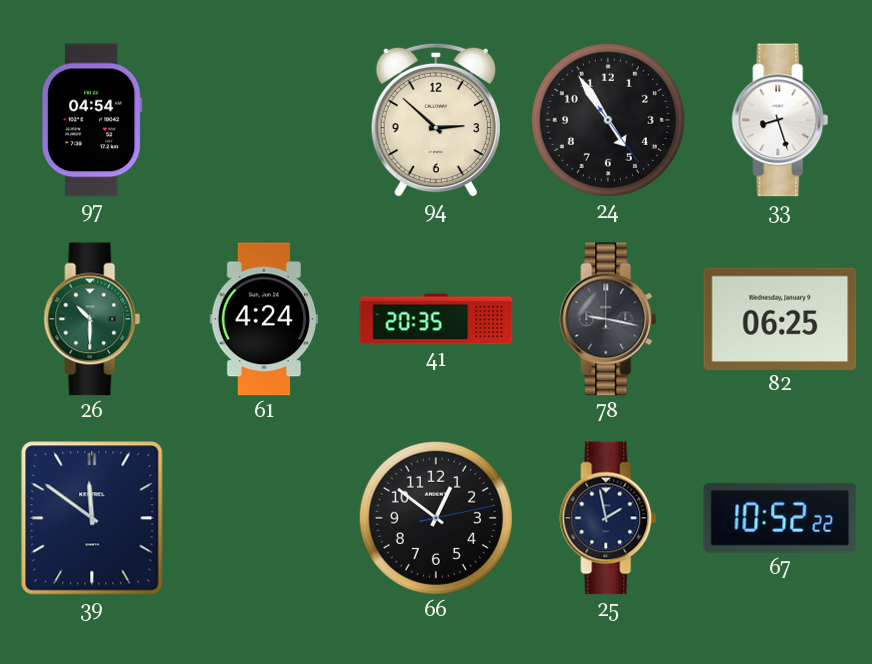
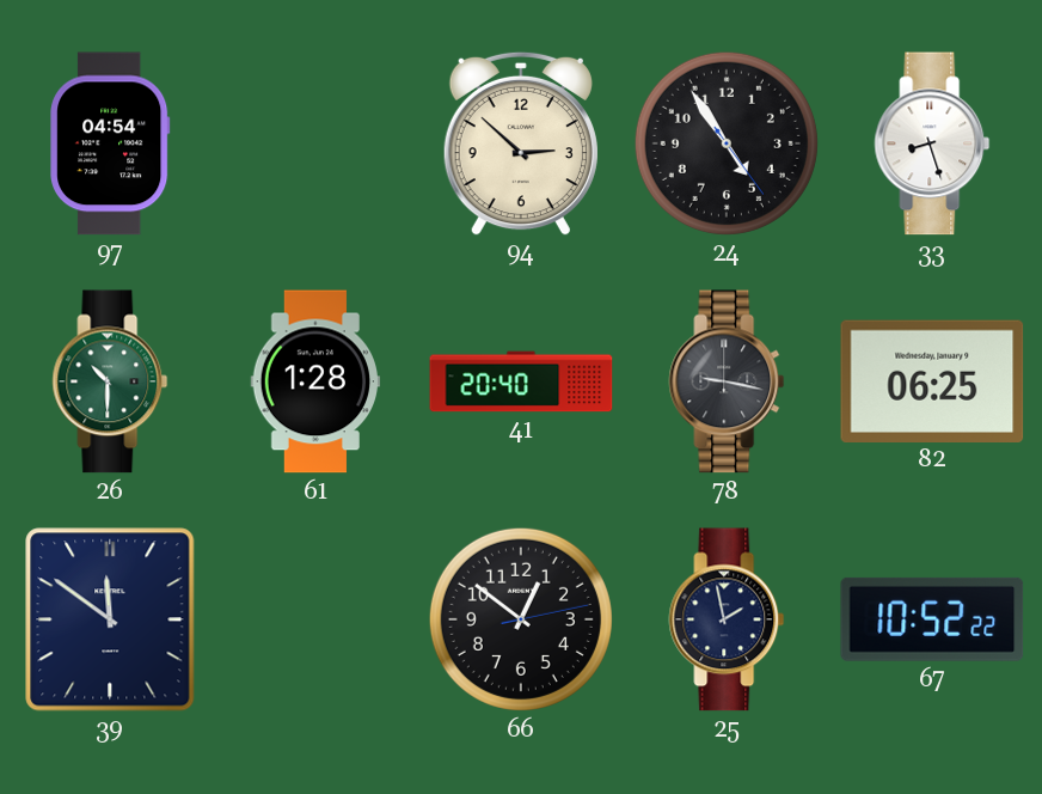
61: 4:24 -> 1:28 (315, 381)
41: 20:35 -> 20:40 (521, 381)
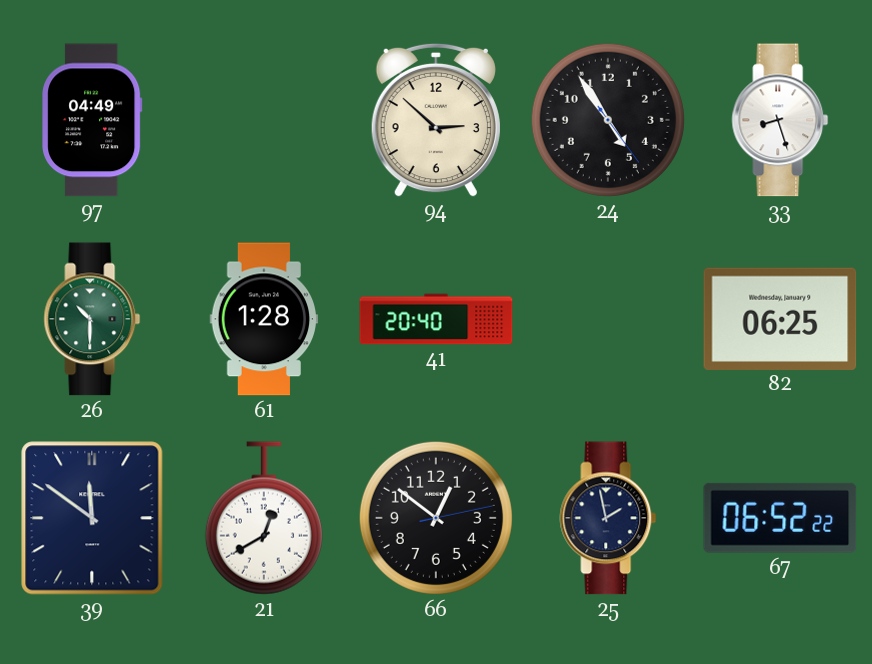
97: 04:54 -> 04:49 (92, 120)
78: 9:17 -> none (727, 381)
21: none -> 12:40 (264, 518)
67: 10:52 -> 06:52 (780, 518)
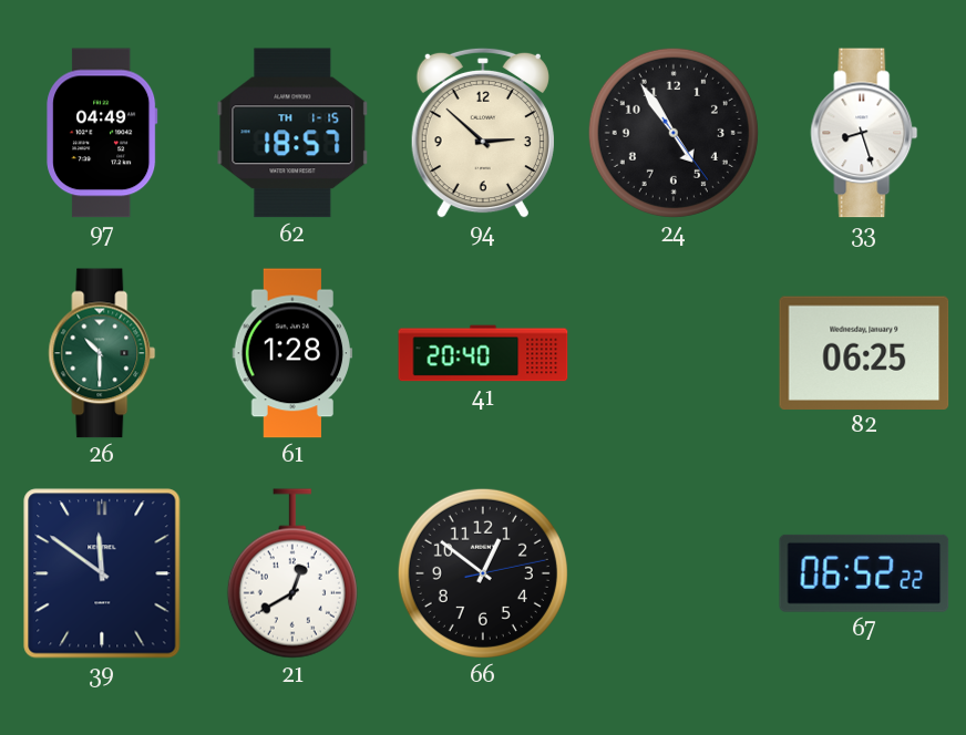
62: none -> 18:57 (292, 133)
25: 1:58 -> none (608, 518)
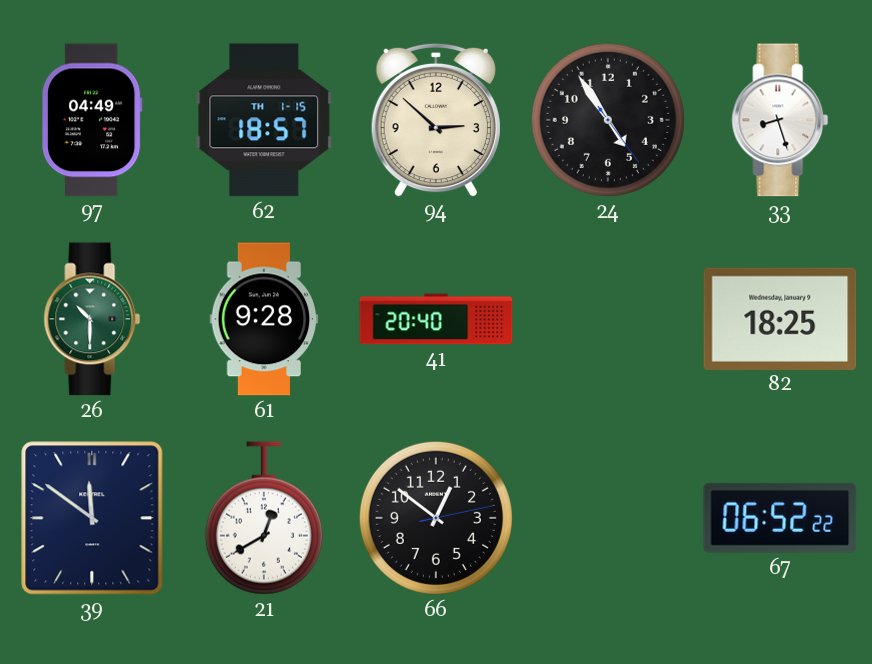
61: 1:28 -> 9:28 (264, 319)
82: 06:25 -> 18:25 (780, 318)
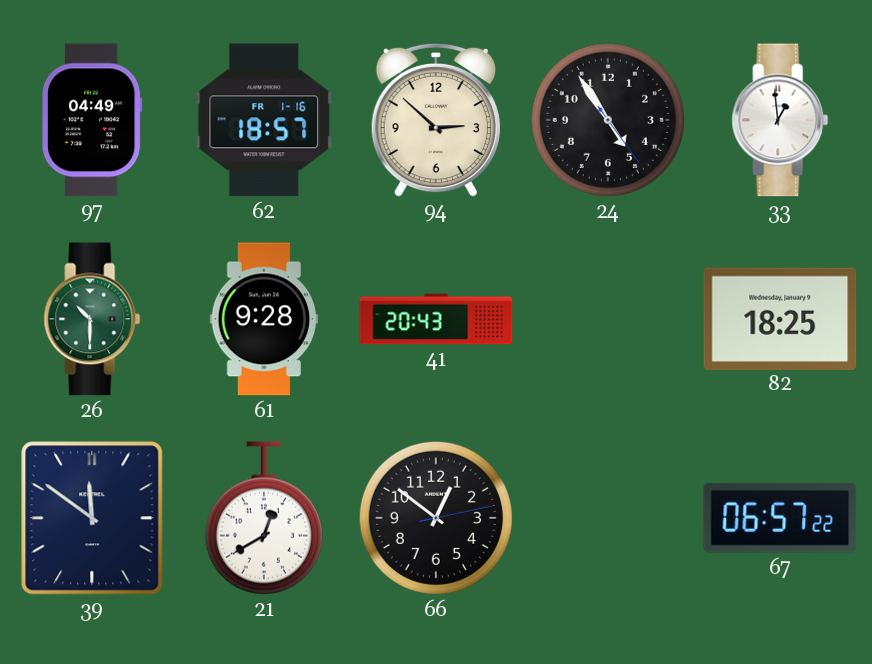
62 date: TH 1-15 -> FR 1-16 (264, 120)
33: 8:27 -> 12:59 (780, 120)
41: 20:40 -> 20:43 (436, 319)
67: 06:52 -> 06:57 (780, 518)
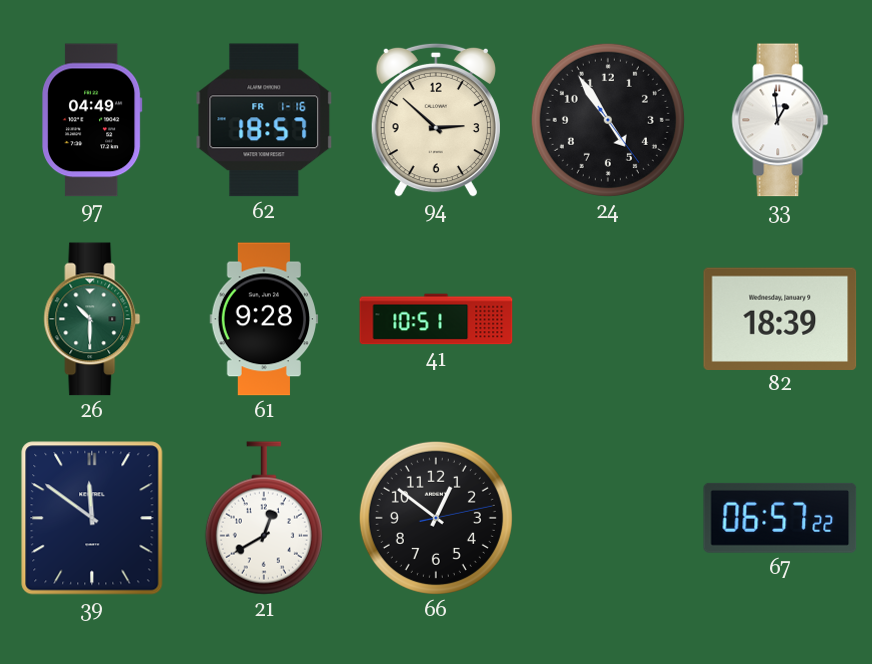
41: 20:43 -> 10:51 (436, 319)
82: 18:25 -> 18:39 (780, 318)
